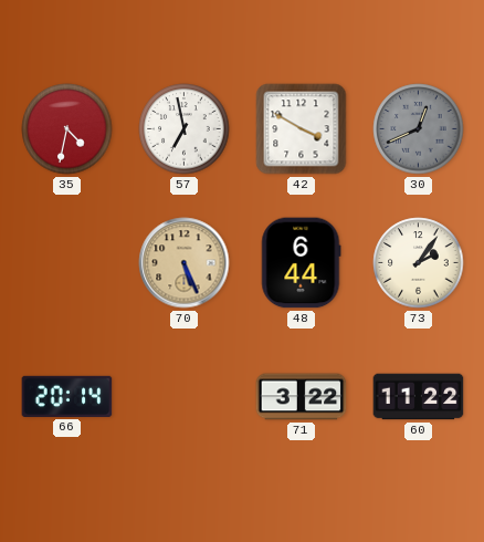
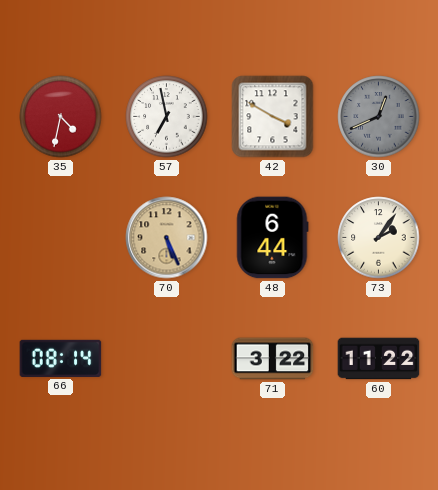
66: 20:14 -> 08:14 (61, 358)
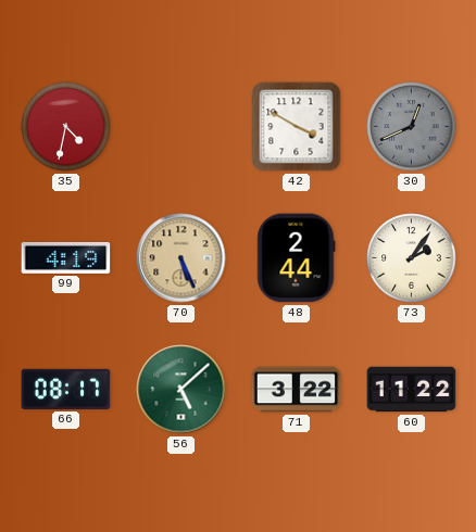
57: 6:58 -> none (167, 117)
99: none -> 4:19 (66, 257)
48: 6:44 -> 2:44 (296, 258)
66: 08:14 -> 08:17 (66, 389)
56: none -> 5:08 (181, 390)
